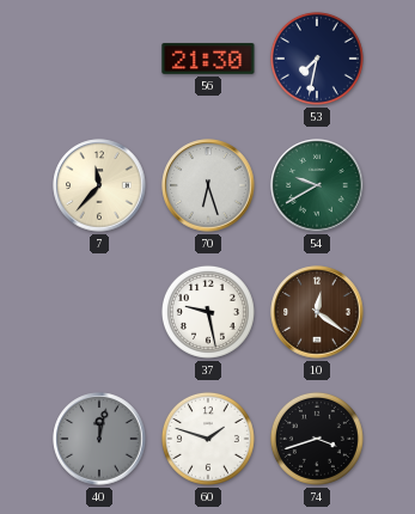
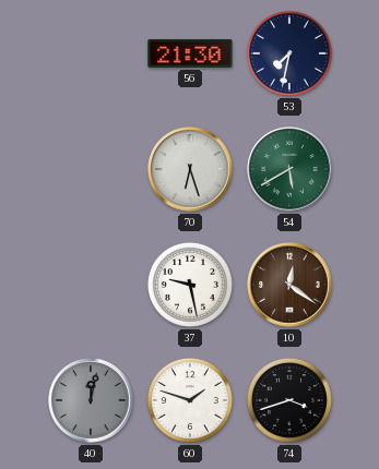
7: 11:37 -> none (99, 185)
54: 9:40 -> 5:40 (289, 169)
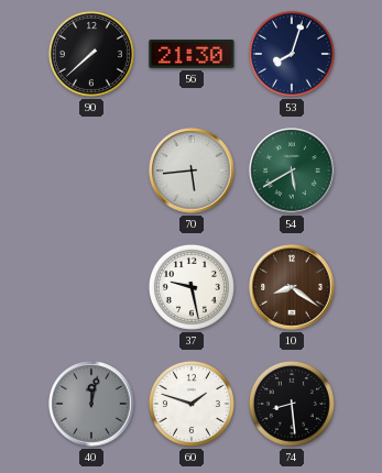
90: none -> 7:38 (91, 54)
53: 7:32 -> 8:03 (292, 54)
70: 6:27 -> 5:44 (192, 170)
10: 12:21 -> 8:21 (292, 287)
74: 3:42 -> 8:29 (292, 404)
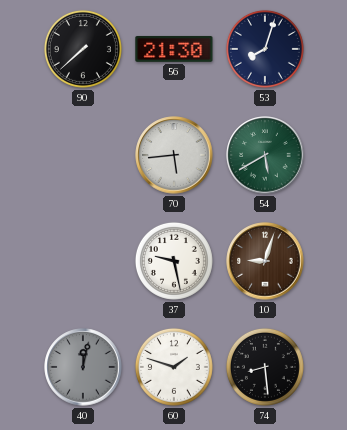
10: 8:21 -> 9:03 (265, 261)
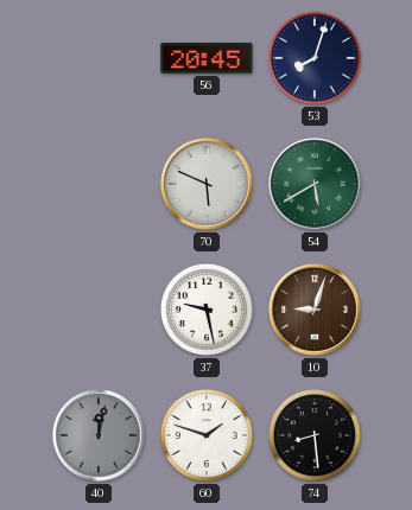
90: 7:38 -> none (83, 49)
56: 21:30 -> 20:45 (207, 58)
70: 5:44 -> 5:49 (207, 184)
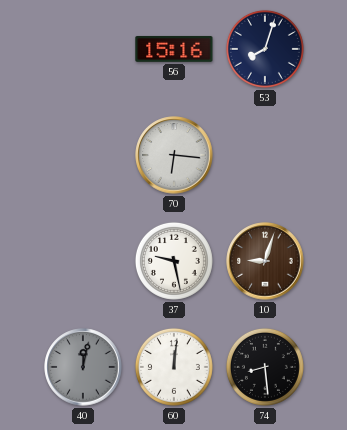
56: 20:45 -> 15:16 (174, 49)
70: 5:49 -> 6:16 (174, 155)
54: 5:40 -> none (315, 184)
60: 1:48 -> 12:01 (174, 367)
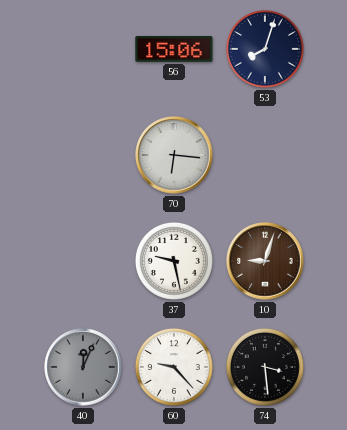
56: 15:16 -> 15:06 (174, 49)
40: 12:02 -> 12:04 (83, 367)
60: 12:01 -> 9:23 (174, 367)
74: 8:29 -> 3:29 (265, 367)
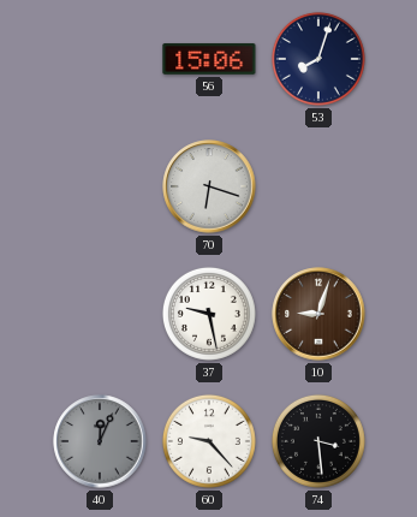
70: 6:16 -> 6:18 (209, 186)
